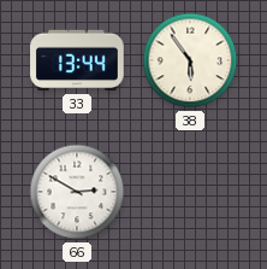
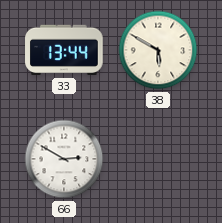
38: 5:54 -> 5:50 (158, 50)
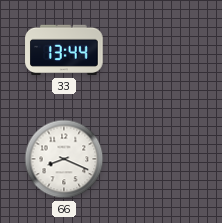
38: 5:50 -> none (158, 50)
66: 2:50 -> 8:19 (64, 159)
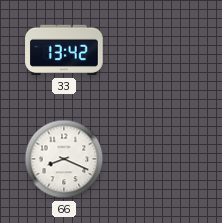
33: 13:44 -> 13:42 (64, 50)
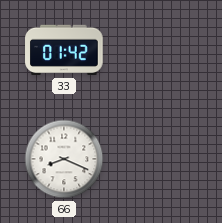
33: 13:42 -> 01:42 (64, 50)
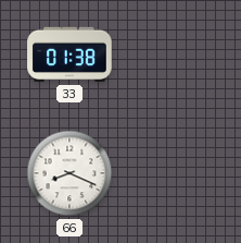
33: 01:42 -> 01:38 (69, 54)
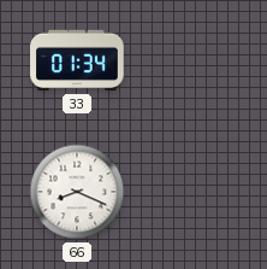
33: 01:38 -> 01:34 (77, 60)
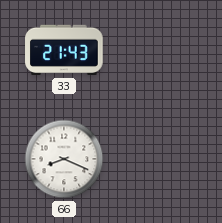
33: 01:34 -> 21:43 (64, 50)
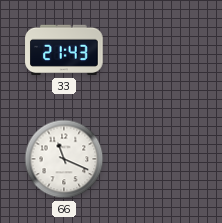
66: 8:19 -> 11:19 (64, 159)
